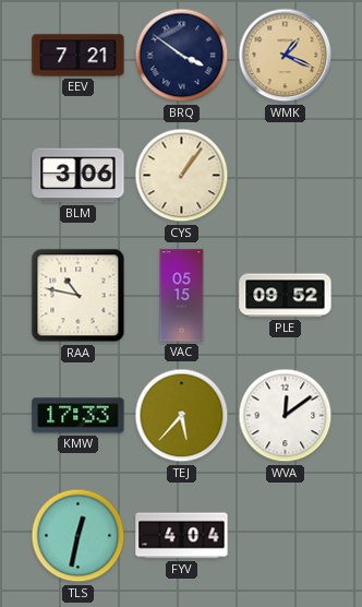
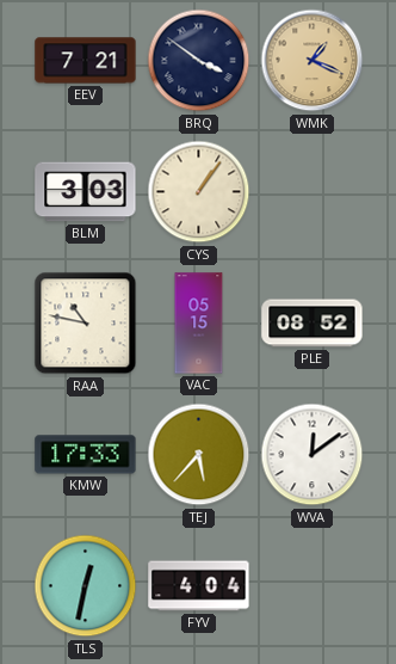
BLM: 3:06 -> 3:03 (86, 192)
PLE: 09:52 -> 08:52 (313, 324)
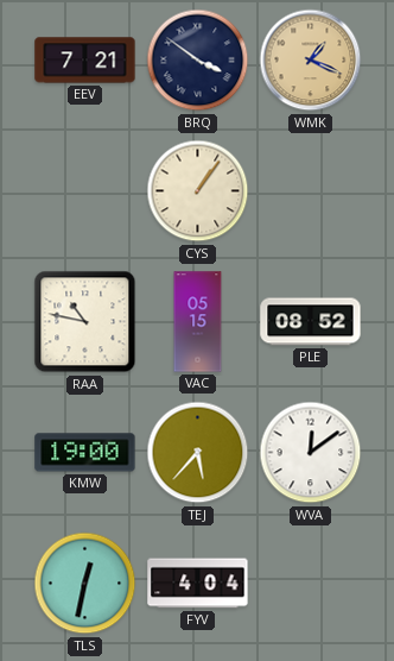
BLM: 3:03 -> none (86, 192)
KMW: 17:33 -> 19:00 (85, 453)
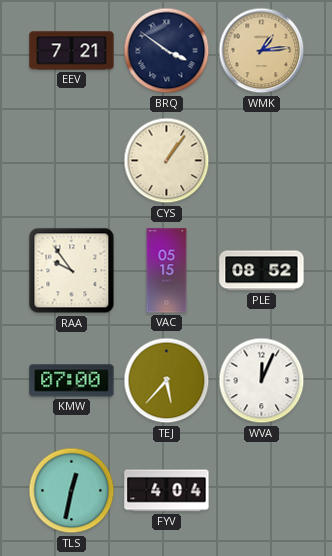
WMK: 1:19 -> 1:14 (262, 51)
RAA: 10:47 -> 9:54 (72, 271)
KMW: 19:00 -> 07:00 (72, 381)
WVA: 12:09 -> 12:04 (262, 381)
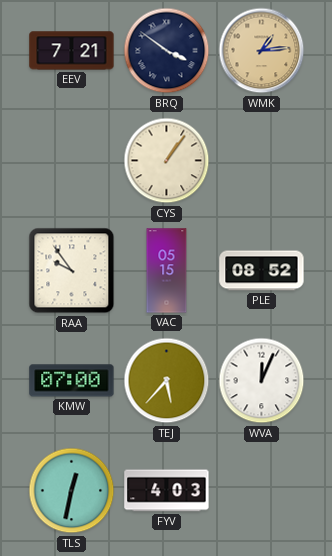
FYV: 4:04 -> 4:03 (167, 491)
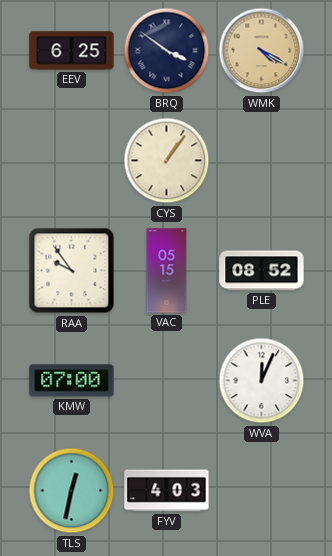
EEV: 7:21 -> 6:25 (72, 51)
WMK: 1:14 -> 4:20 (262, 51)
TEJ: 5:37 -> none (167, 381)
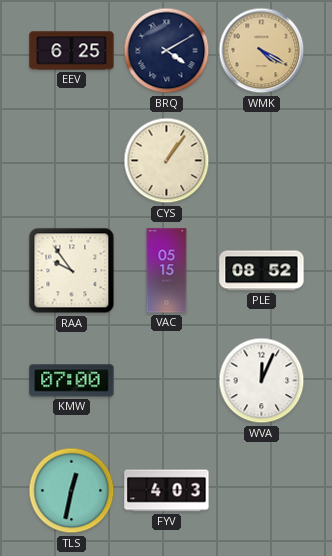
BRQ: 3:51 -> 4:10 (167, 51)
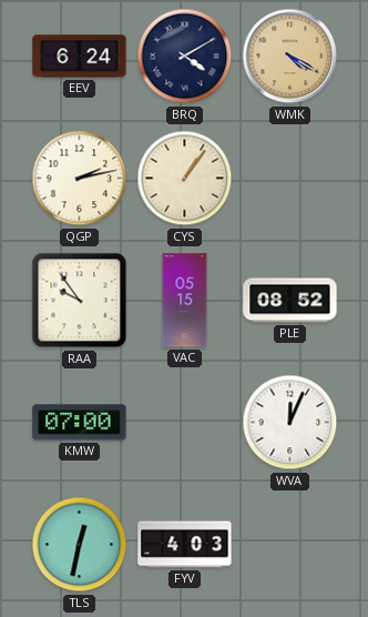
EEV: 6:25 -> 6:24 (80, 57)
QGP: none -> 2:13 (80, 179)
